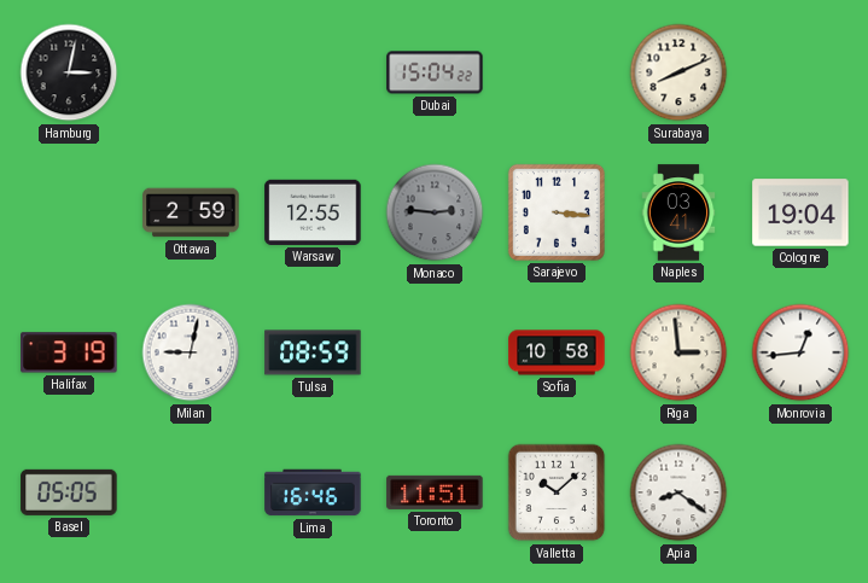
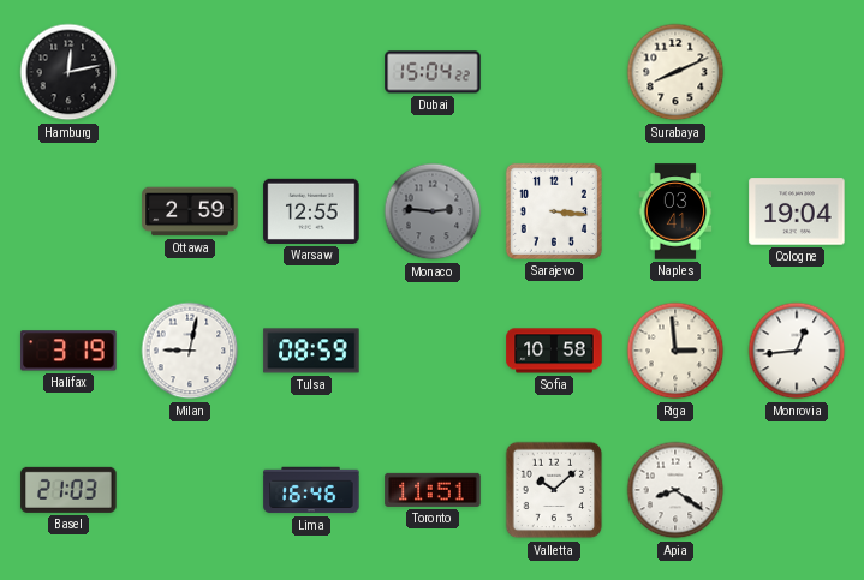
Hamburg: 3:02 -> 12:13 (68, 72)
Basel: 05:05 -> 21:03 (68, 490)
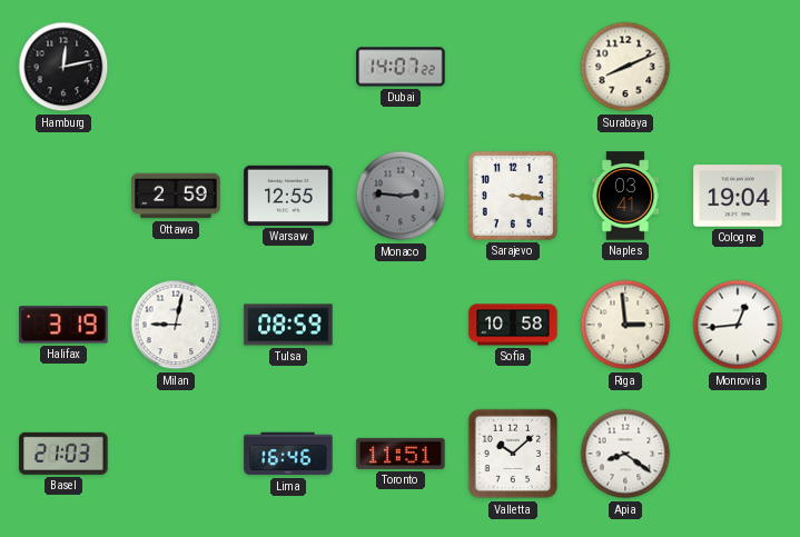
Dubai: 15:04 -> 14:07 (401, 67)
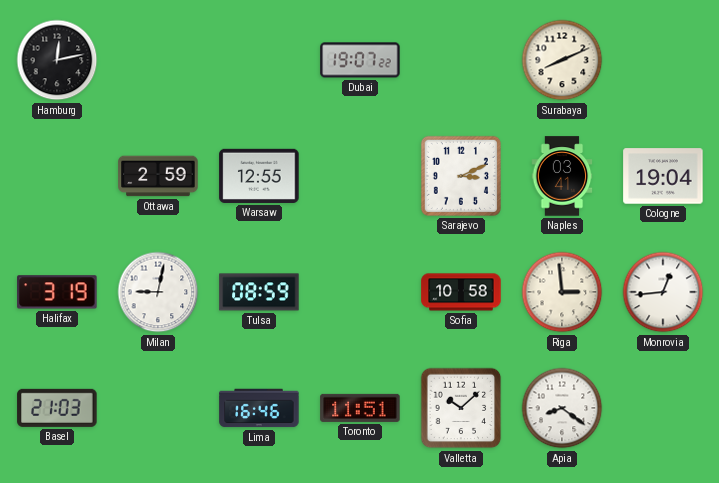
Dubai: 14:07 -> 19:07 (360, 60)
Monaco: 2:46 -> none (401, 196)
Sarajevo: 3:16 -> 3:11 (461, 176)
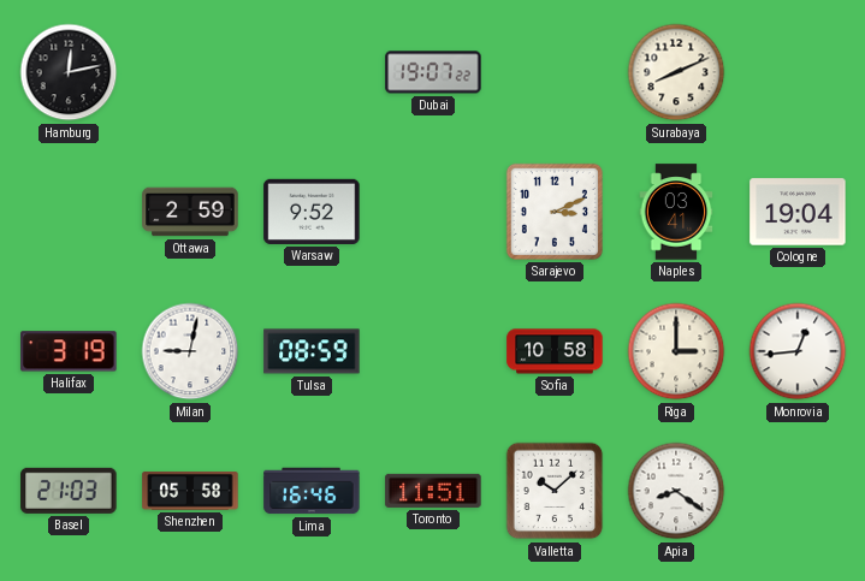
Warsaw: 12:55 -> 9:52 (312, 212)
Riga: 2:59 -> 3:00 (676, 351)
Shenzhen: none -> 05:58 (190, 492)
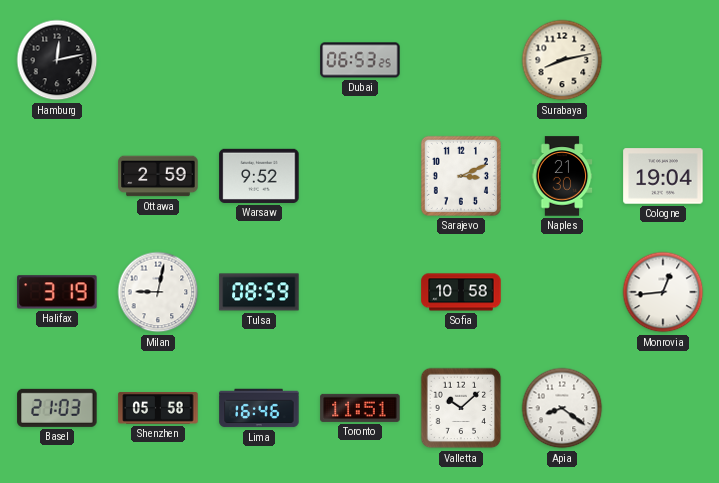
Dubai: 19:07 -> 06:53 (360, 60)
Surabaya: 8:11 -> 8:13 (562, 60)
Naples: 03:41 -> 21:30 (562, 176)
Riga: 3:00 -> none (676, 351)
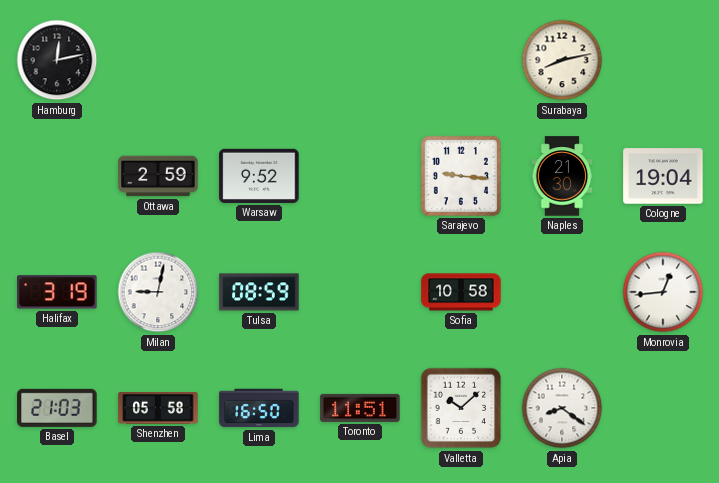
Dubai: 06:53 -> none (360, 60)
Sarajevo: 3:11 -> 9:16 (461, 176)
Lima: 16:46 -> 16:50 (259, 408)
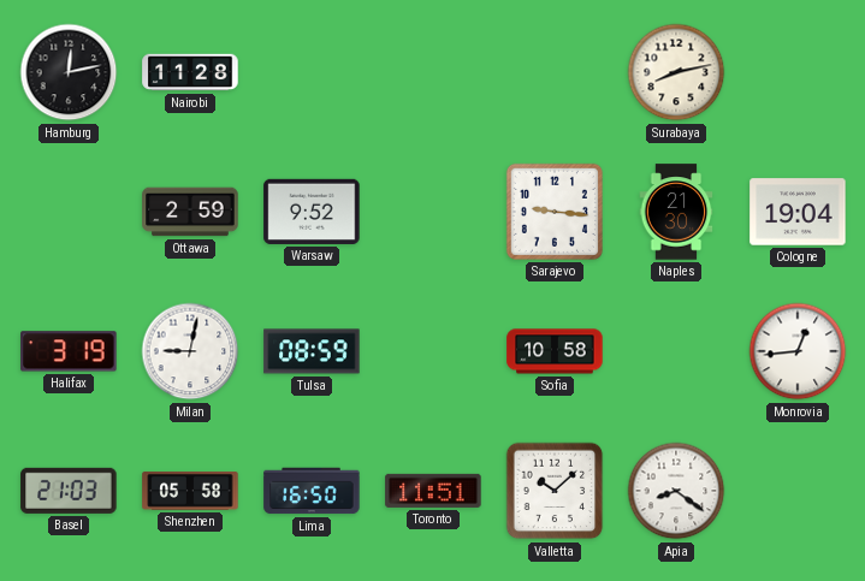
Nairobi: none -> 11:28 (190, 72)
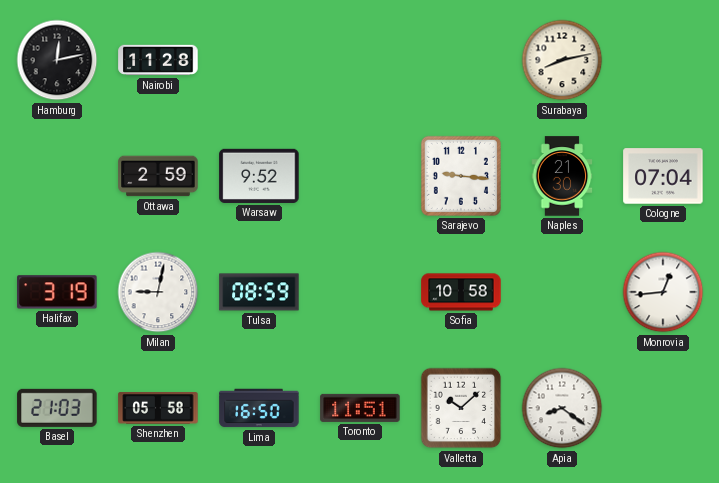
Cologne: 19:04 -> 07:04 (663, 176)
